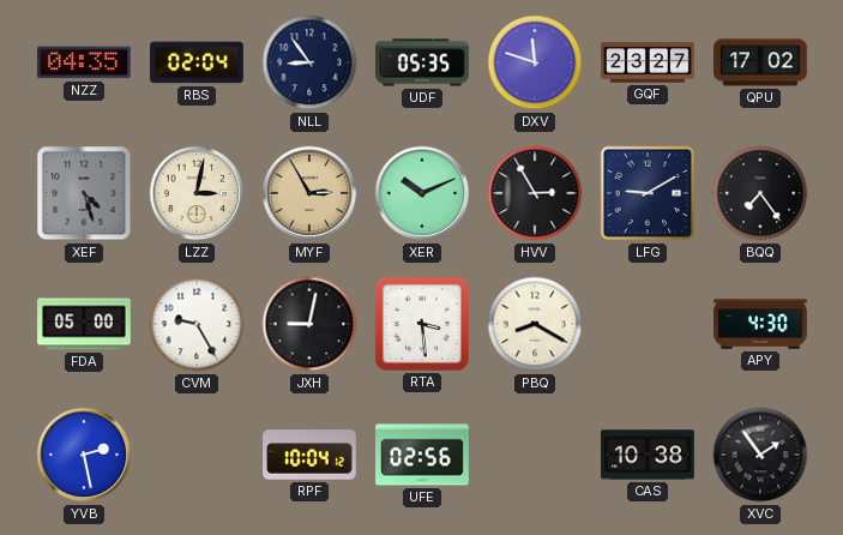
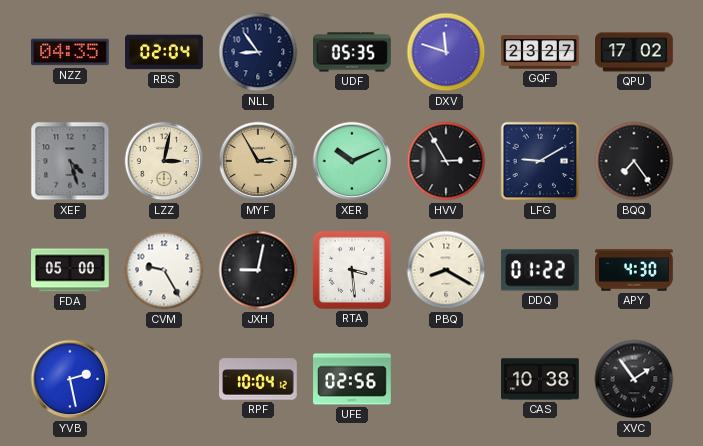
DDQ: none -> 01:22 (541, 270)
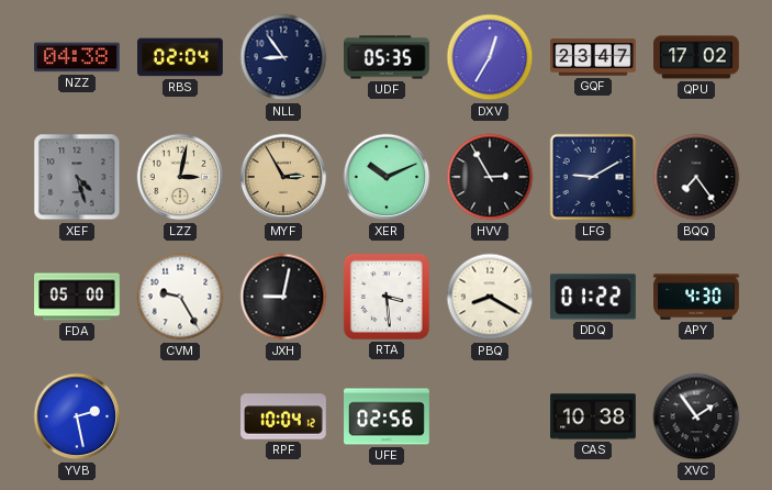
NZZ: 04:35 -> 04:38 (77, 57)
DXV: 11:48 -> 12:35 (490, 57)
GQF: 23:27 -> 23:47 (593, 57)
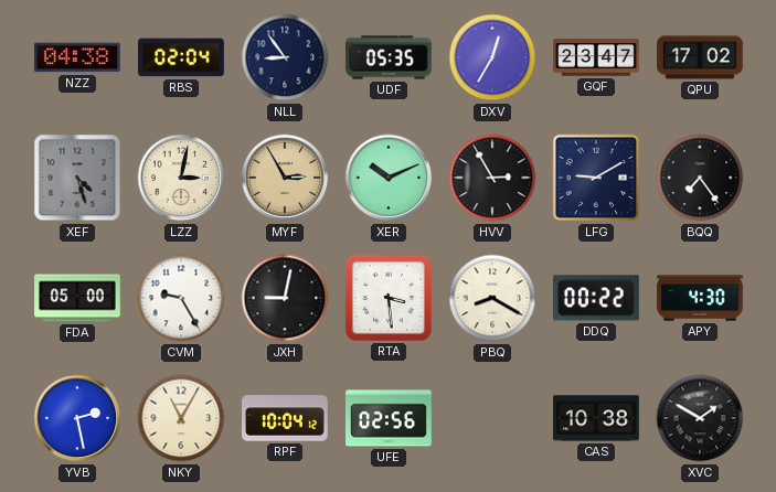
DDQ: 01:22 -> 00:22 (597, 298)
NKY: none -> 11:05 (181, 418)
XVC: 1:54 -> 1:50 (700, 418)
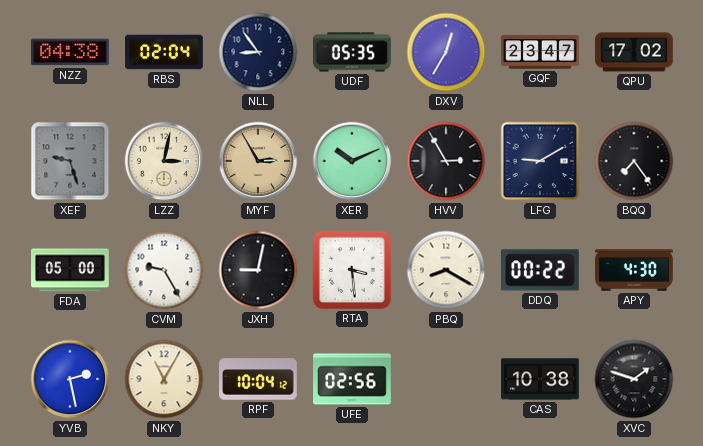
XEF: 4:27 -> 9:27 (70, 161)
XVC: 1:50 -> 1:48 (634, 379)
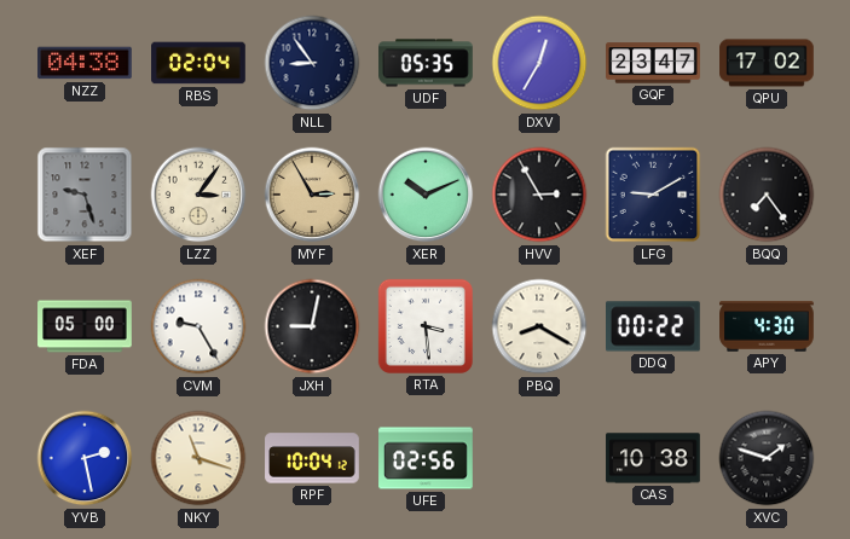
LZZ: 3:02 -> 3:06 (198, 195)
NKY: 11:05 -> 11:18 (198, 458)
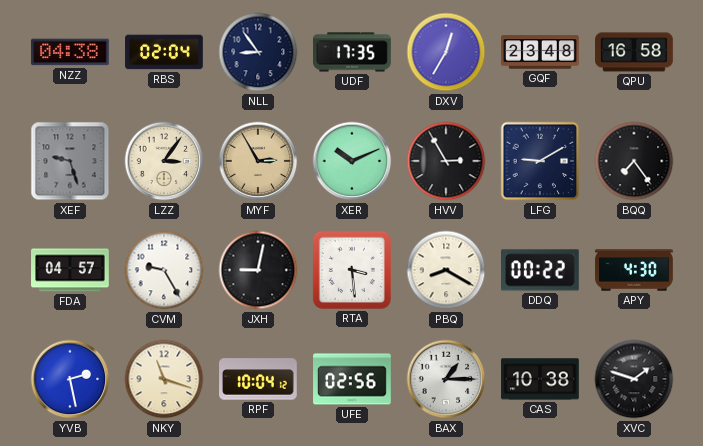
UDF: 05:35 -> 17:35 (353, 52)
GQF: 23:47 -> 23:48 (540, 52)
QPU: 17:02 -> 16:58 (634, 52)
FDA: 05:00 -> 04:57 (70, 270)
BAX: none -> 1:15 (446, 379)
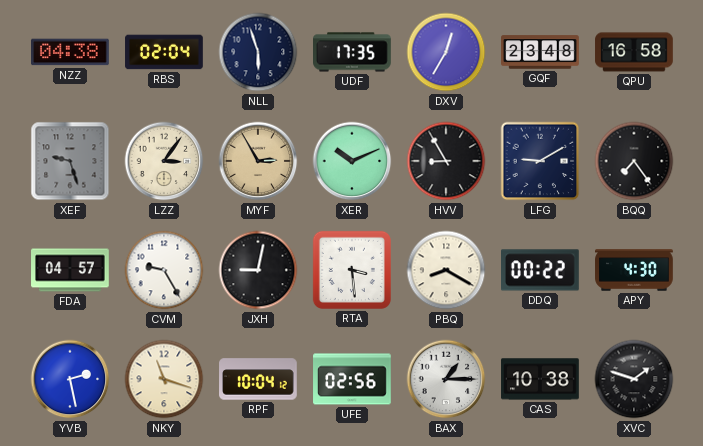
NLL: 8:54 -> 5:57 (258, 52)
HVV: 2:55 -> 8:55 (446, 161)
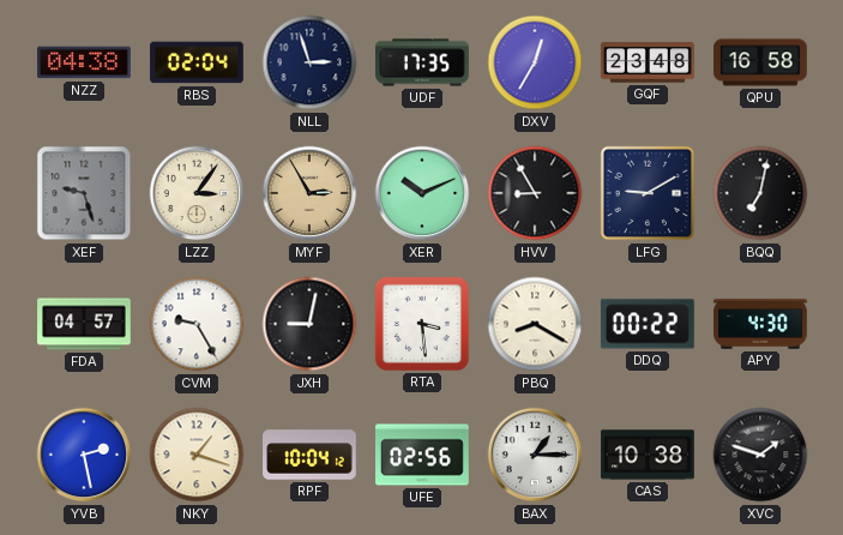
NLL: 5:57 -> 2:57 (309, 62)
BQQ: 7:24 -> 7:02 (760, 193)
NKY: 11:18 -> 1:18 (197, 455)
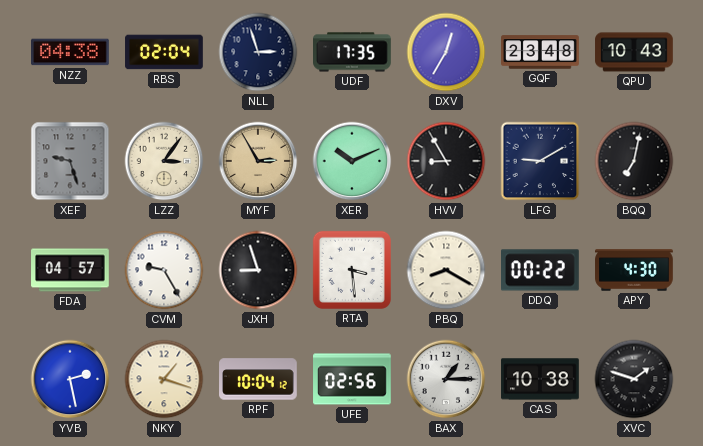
QPU: 16:58 -> 10:43 (634, 52)
JXH: 9:02 -> 8:57 (258, 270)
